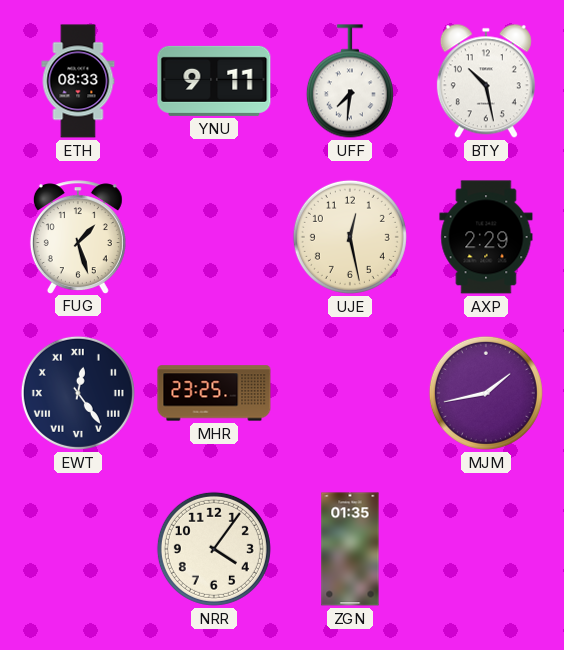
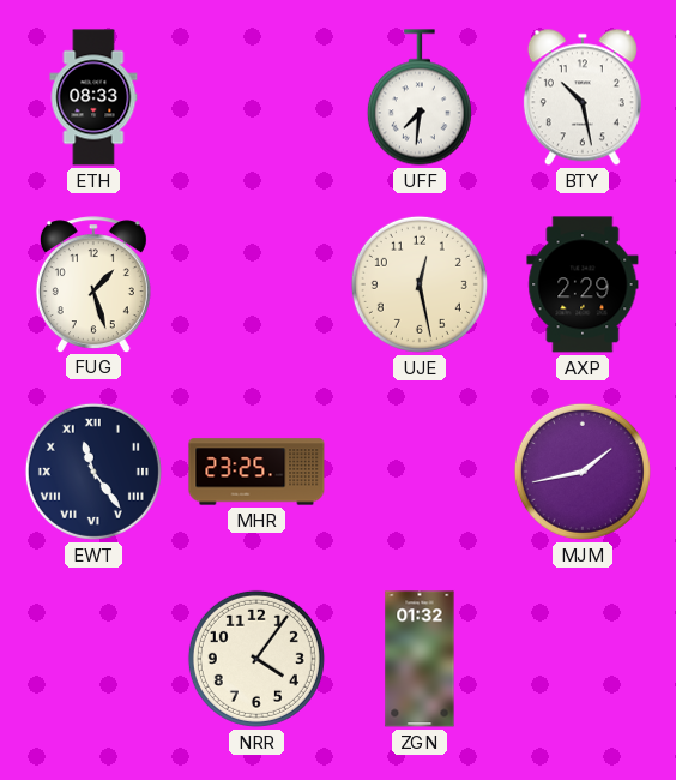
YNU: 9:11 -> none (214, 81)
EWT: 12:24 -> 11:24 (93, 472)
ZGN: 01:35 -> 01:32 (420, 659)
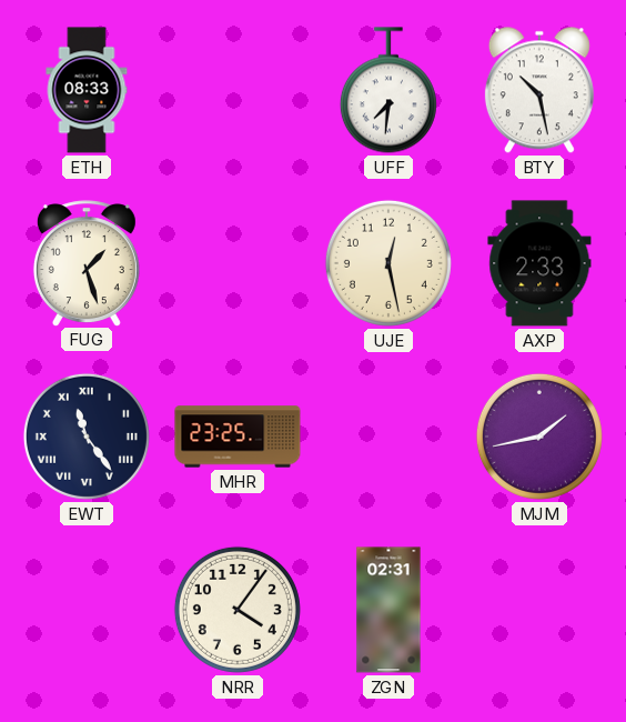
AXP: 2:29 -> 2:33 (539, 263)
ZGN: 01:32 -> 02:31 (388, 610)
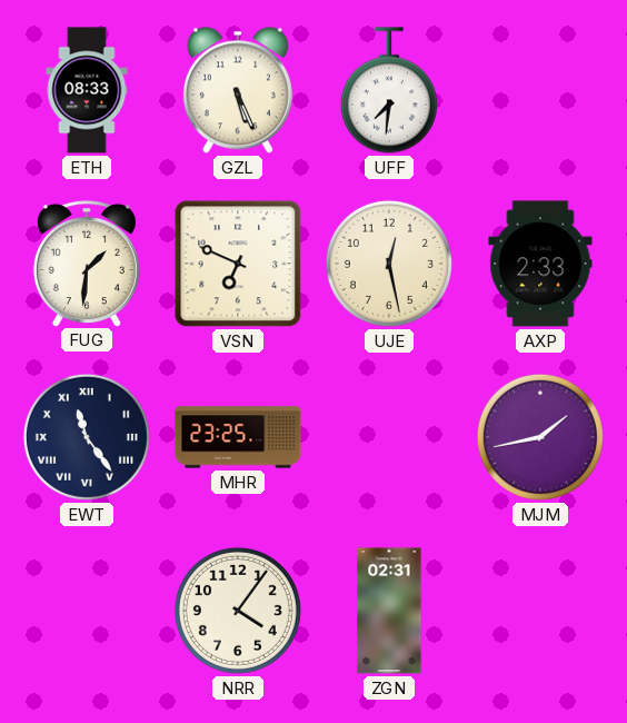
GZL: none -> 5:26 (238, 90)
BTY: 10:28 -> none (539, 90)
FUG: 1:27 -> 1:31 (87, 264)
VSN: none -> 6:49 (238, 264)
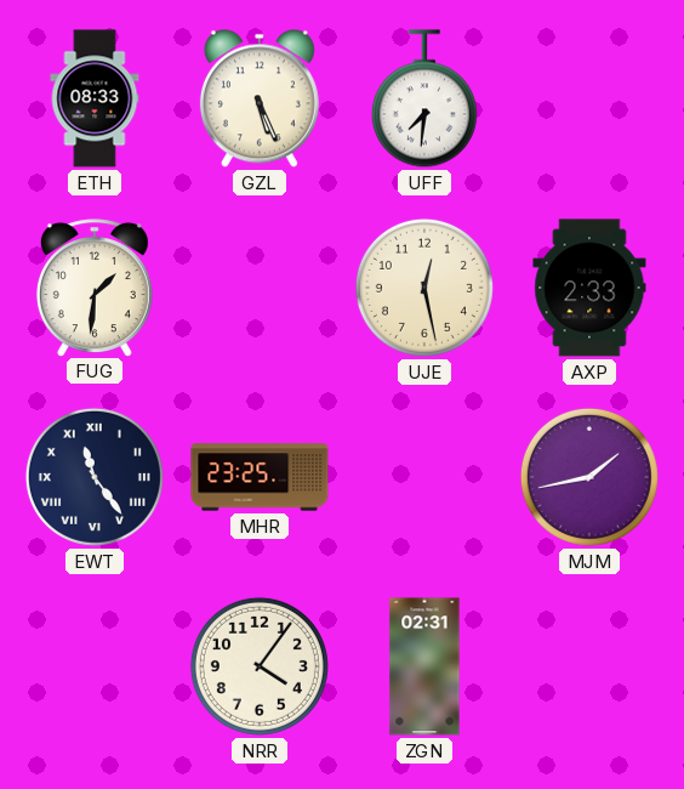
VSN: 6:49 -> none (238, 264)
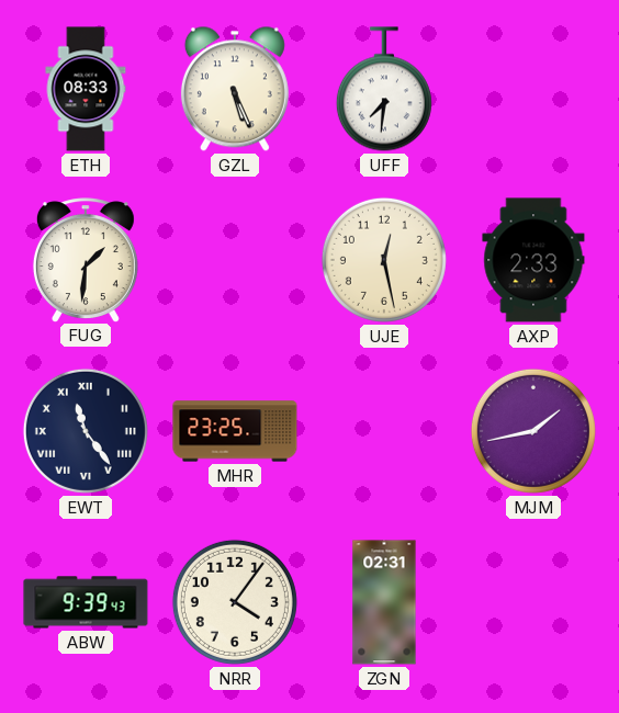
ABW: none -> 9:39 (86, 602)
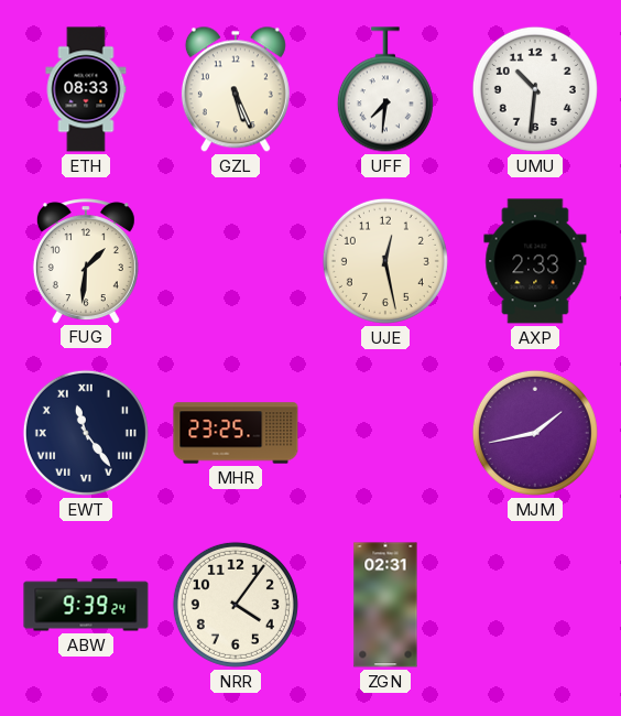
UMU: none -> 10:31 (535, 89)
ABW: 9:39:43 -> 9:39:24 (86, 605)
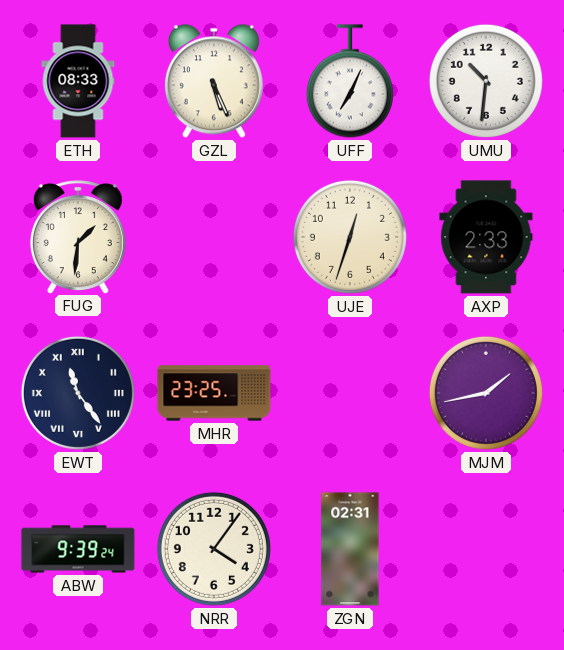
UFF: 7:31 -> 7:04 (350, 81)
UJE: 12:28 -> 12:33 (350, 237)
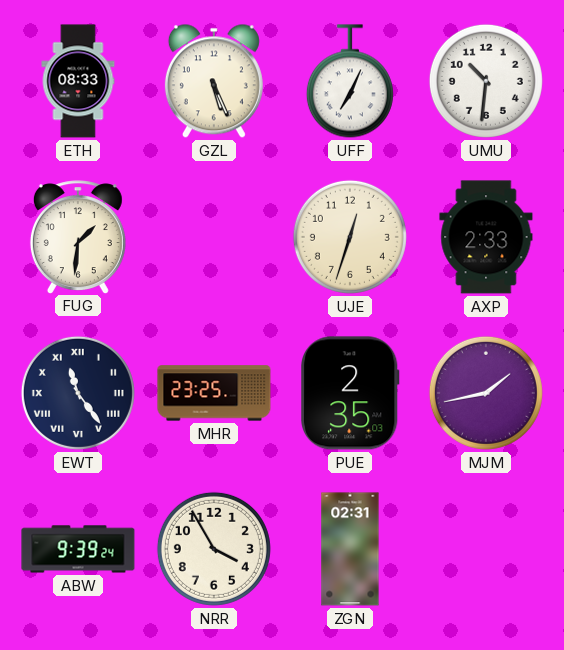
PUE: none -> 2:35 (351, 393)
NRR: 4:06 -> 3:55 (214, 549)
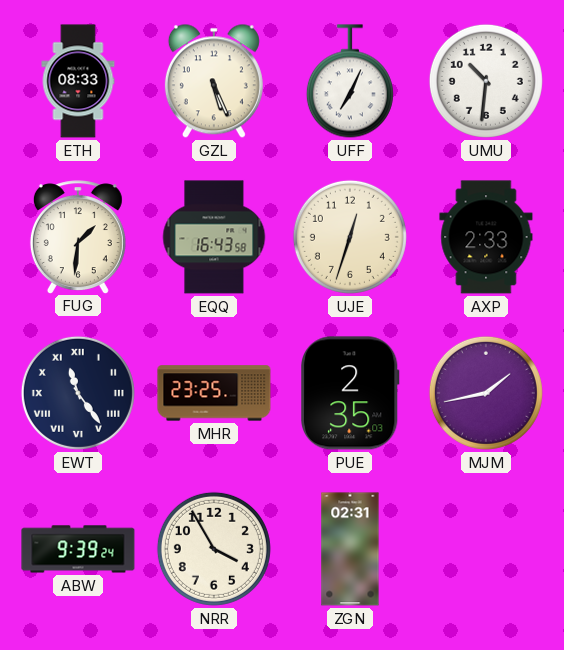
EQQ: none -> 16:43 (214, 237)
